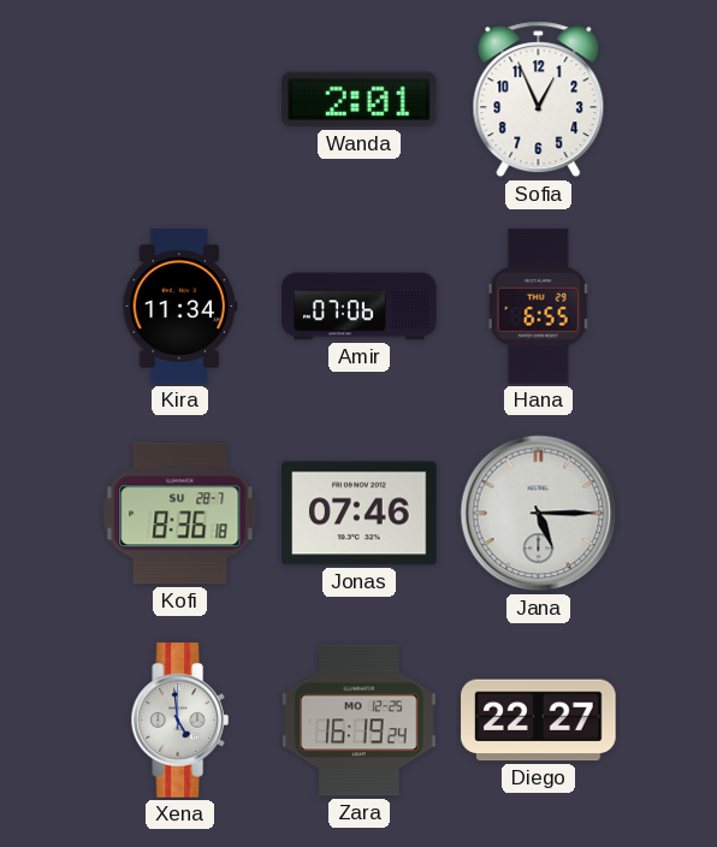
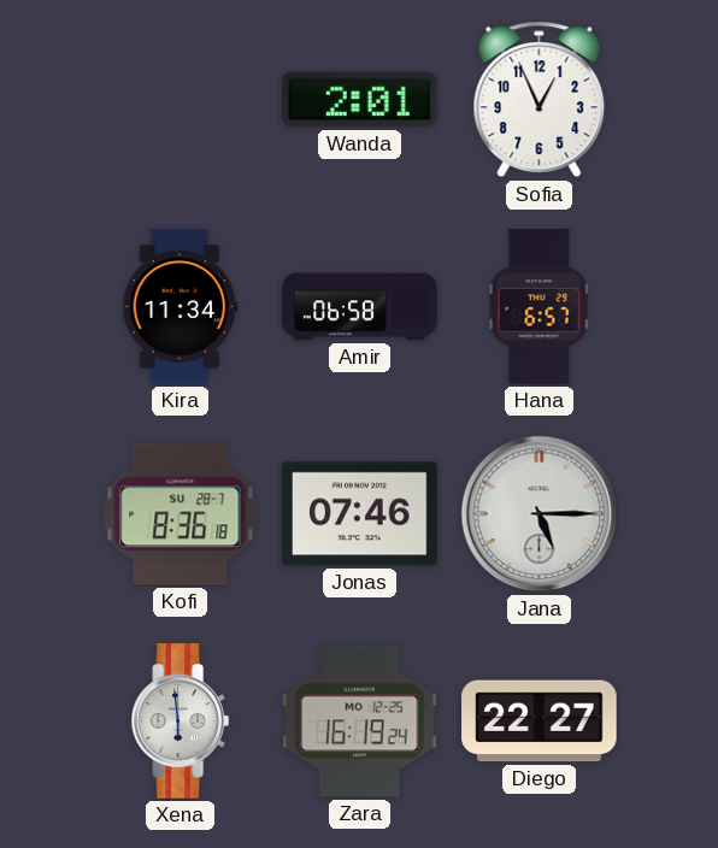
Amir: 07:06 -> 06:58 (360, 307)
Hana: 6:55 -> 6:57 (540, 307)
Xena: 4:59 -> 5:59 (179, 722)
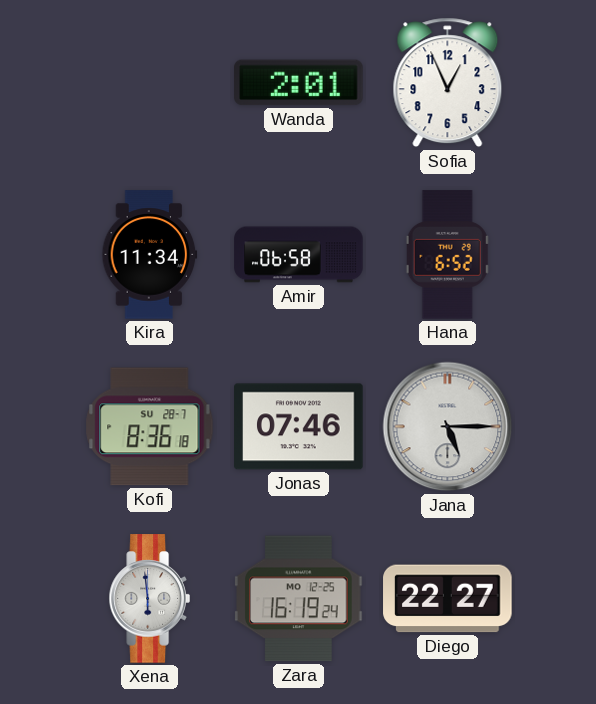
Hana: 6:57 -> 6:52 (448, 255)
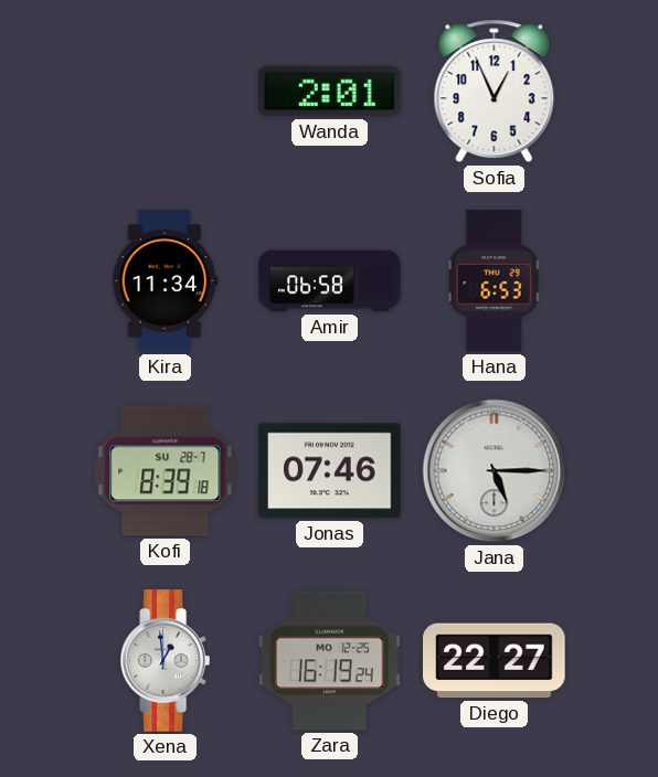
Hana: 6:52 -> 6:53 (495, 281)
Kofi: 8:36 -> 8:39 (166, 471)
Xena: 5:59 -> 12:59 (164, 661)
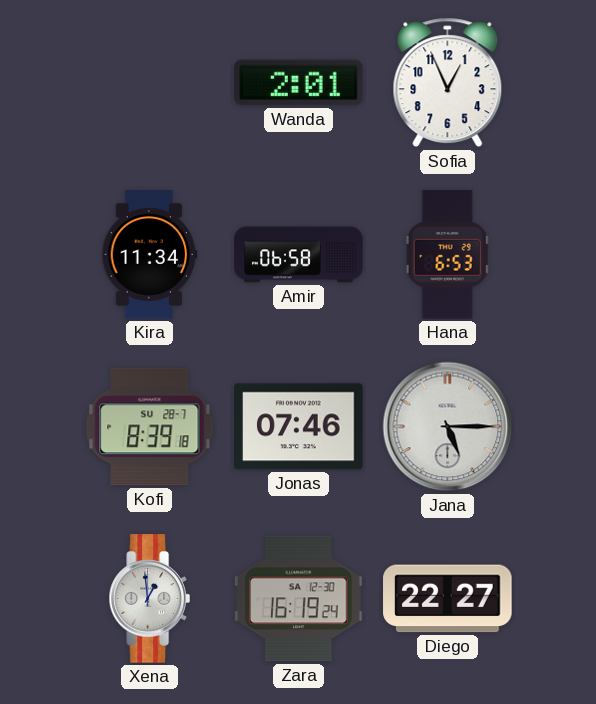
Zara date: MO 12-25 -> SA 12-30 (299, 599)
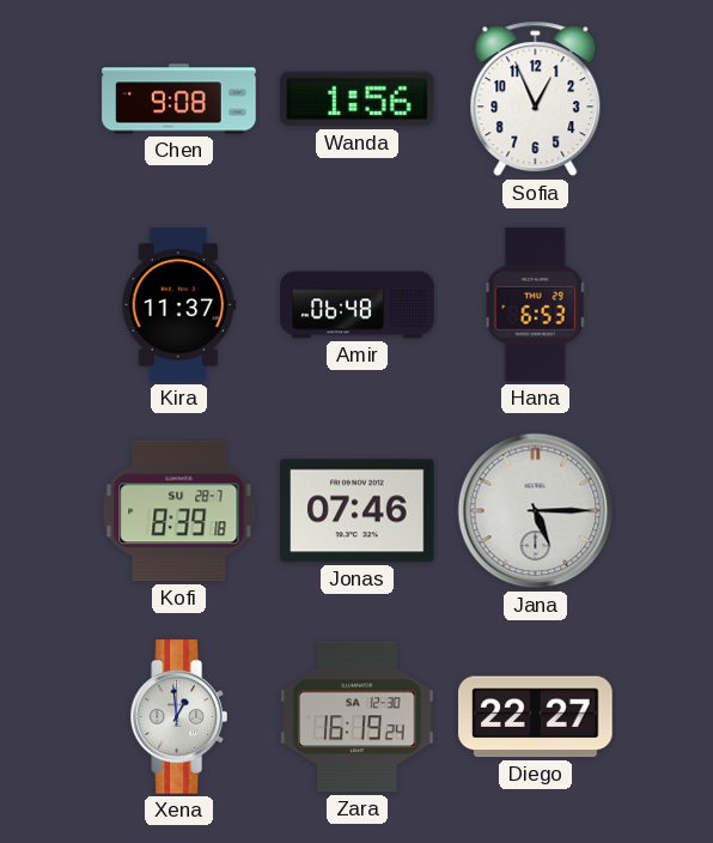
Chen: none -> 9:08 (179, 99)
Wanda: 2:01 -> 1:56 (358, 99)
Kira: 11:34 -> 11:37 (179, 305)
Amir: 06:58 -> 06:48 (358, 305)
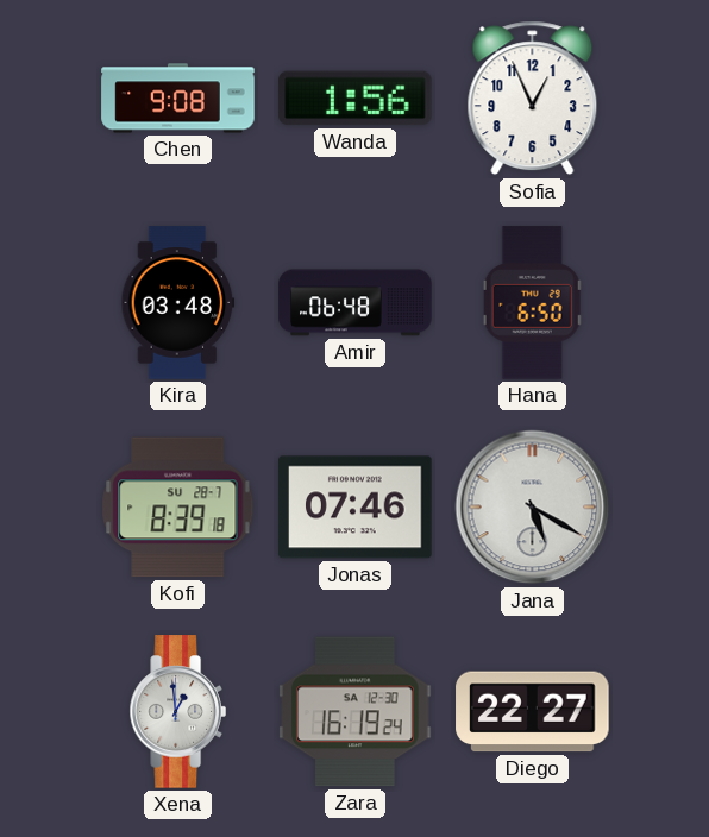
Kira: 11:37 -> 03:48 (178, 303)
Hana: 6:53 -> 6:50 (533, 303)
Jana: 5:15 -> 5:20 (533, 508)
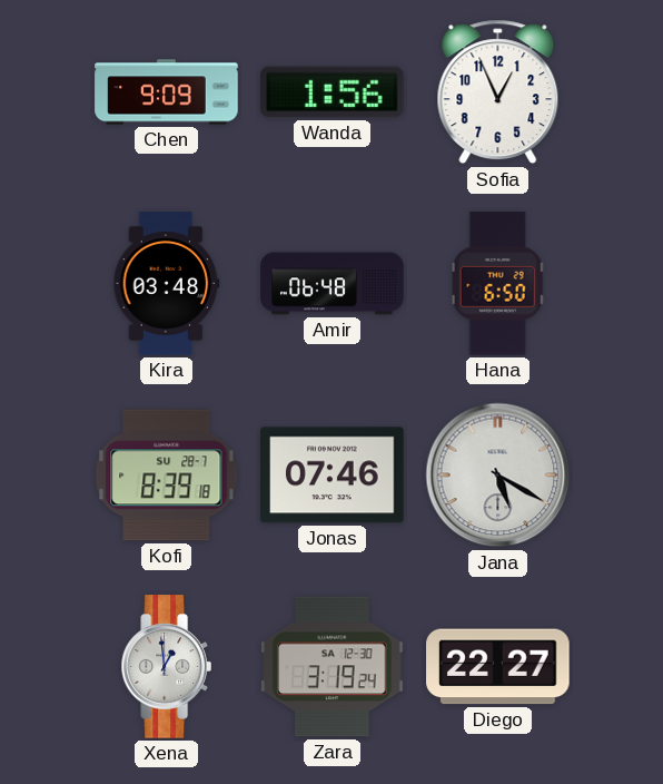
Chen: 9:08 -> 9:09 (167, 92)
Zara: 16:19 -> 3:19 (333, 667)
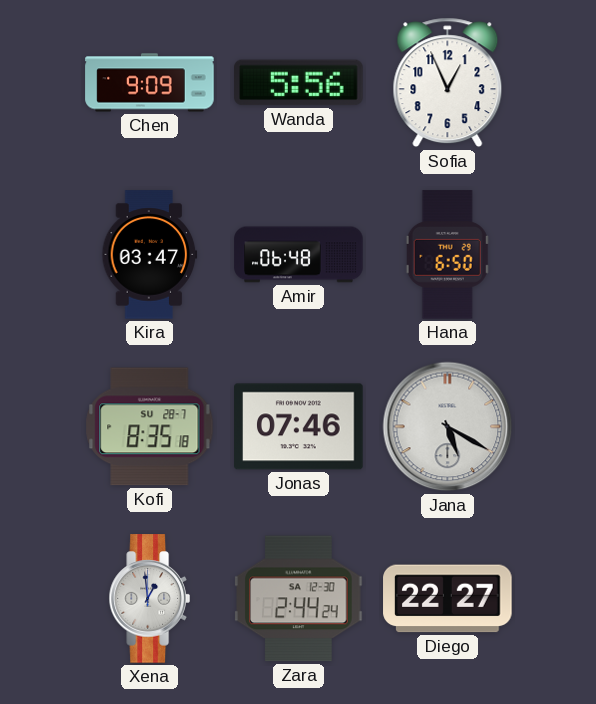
Wanda: 1:56 -> 5:56 (299, 83)
Kira: 03:48 -> 03:47 (150, 255)
Kofi: 8:39 -> 8:35 (150, 427)
Zara: 3:19 -> 2:44 (299, 599)
